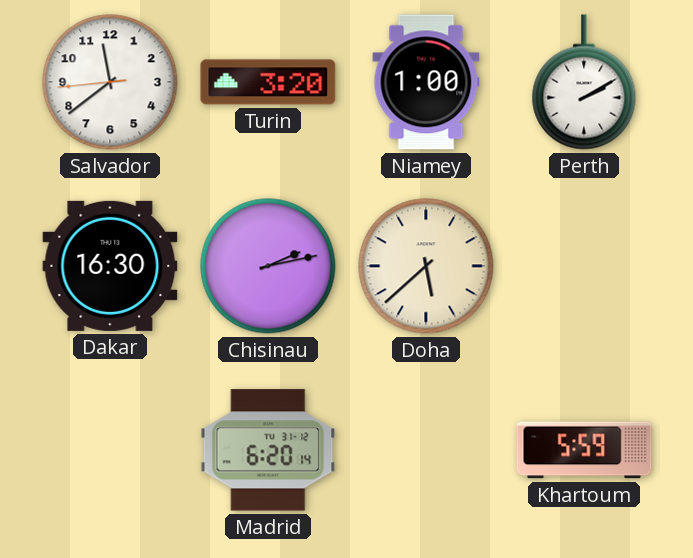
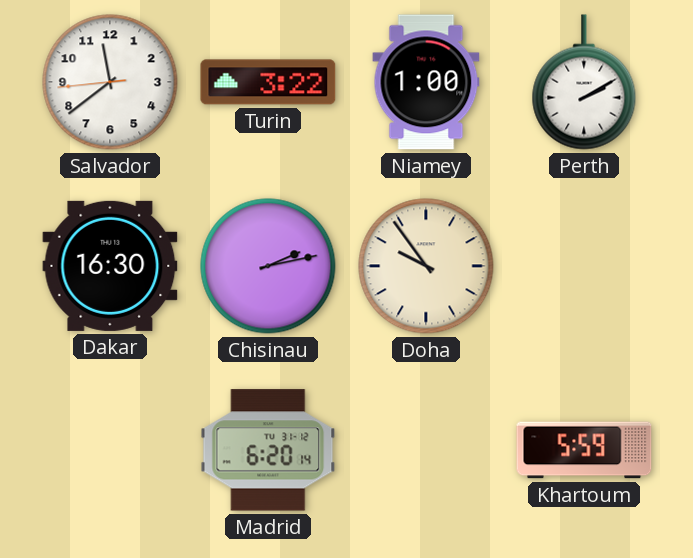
Turin: 3:20 -> 3:22 (268, 82)
Doha: 5:38 -> 9:54 (426, 266)
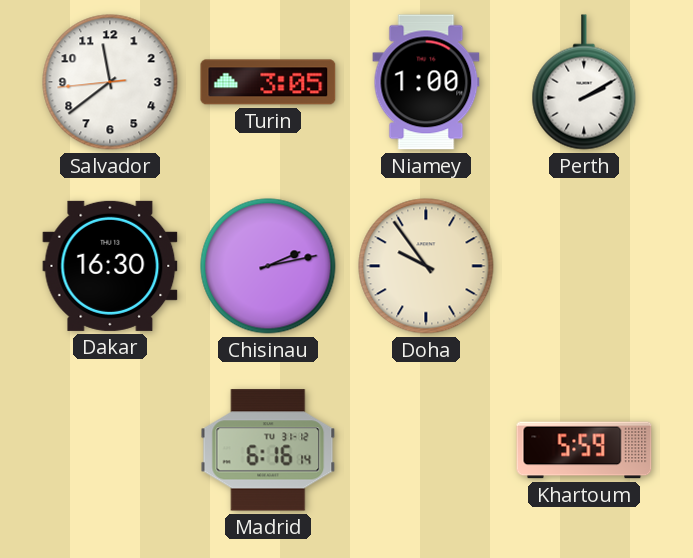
Turin: 3:22 -> 3:05 (268, 82)
Madrid: 6:20 -> 6:16 (268, 450)
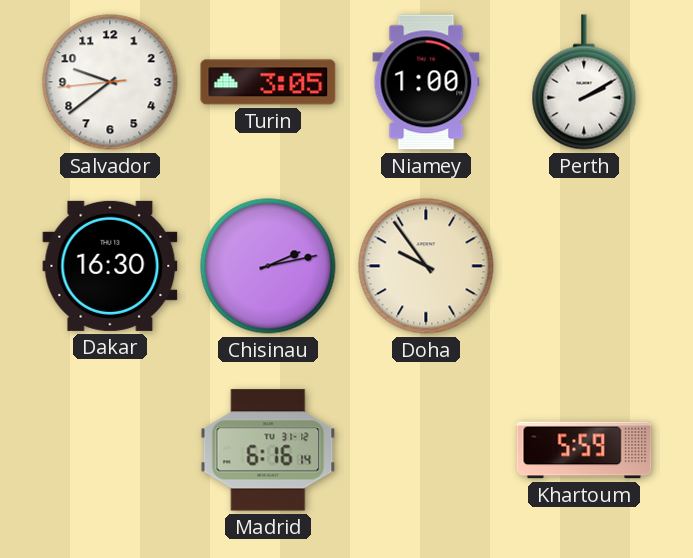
Salvador: 11:38 -> 9:38 (110, 82)
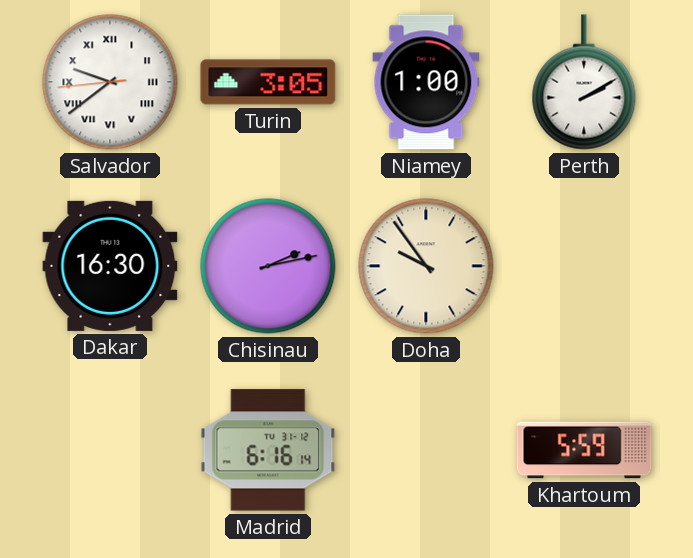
Salvador numerals: Arabic -> Roman (110, 82)
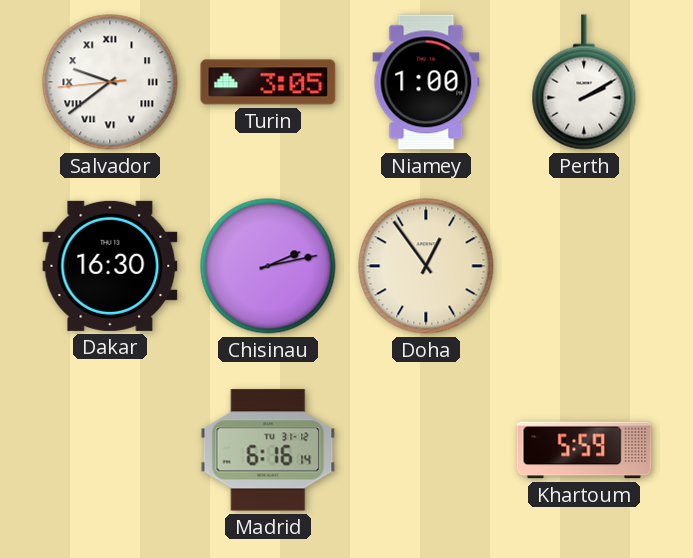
Doha: 9:54 -> 12:54 (426, 266)
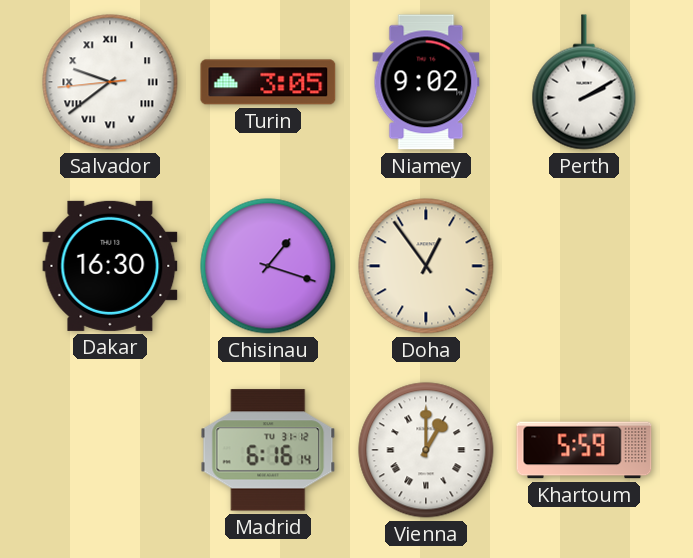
Niamey: 1:00 -> 9:02 (426, 82)
Chisinau: 2:13 -> 1:18 (268, 266)
Vienna: none -> 1:00 (426, 450)
